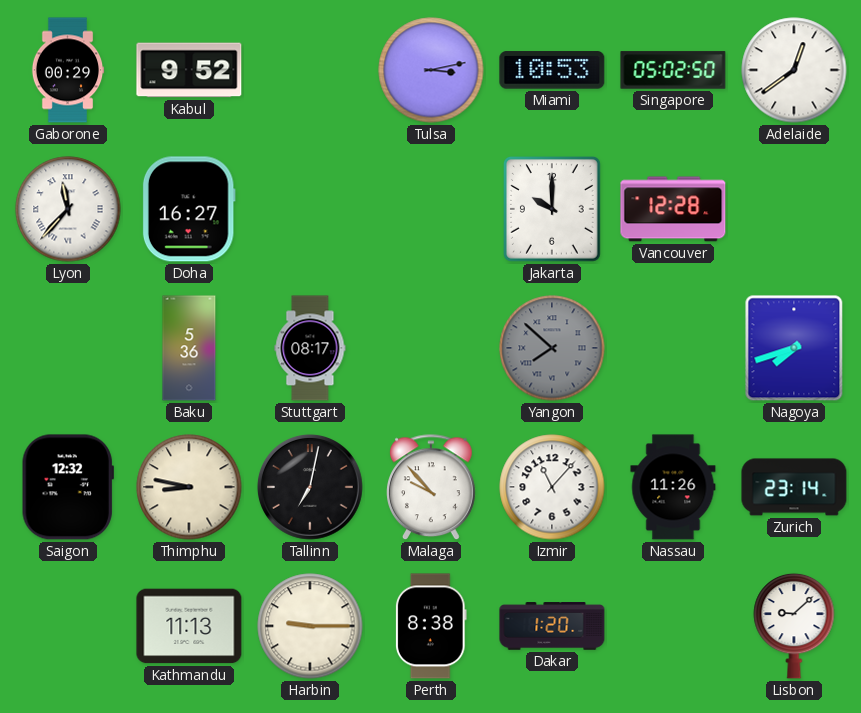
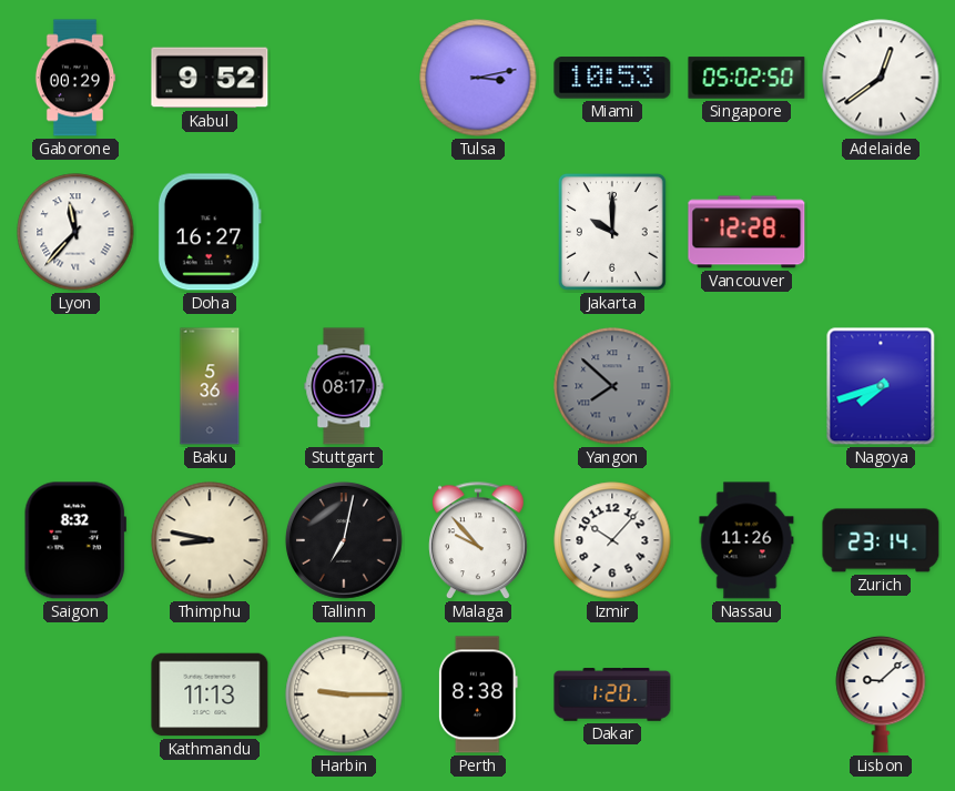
Saigon: 12:32 -> 8:32 (75, 540)
Izmir: 11:07 -> 10:07 (612, 540)
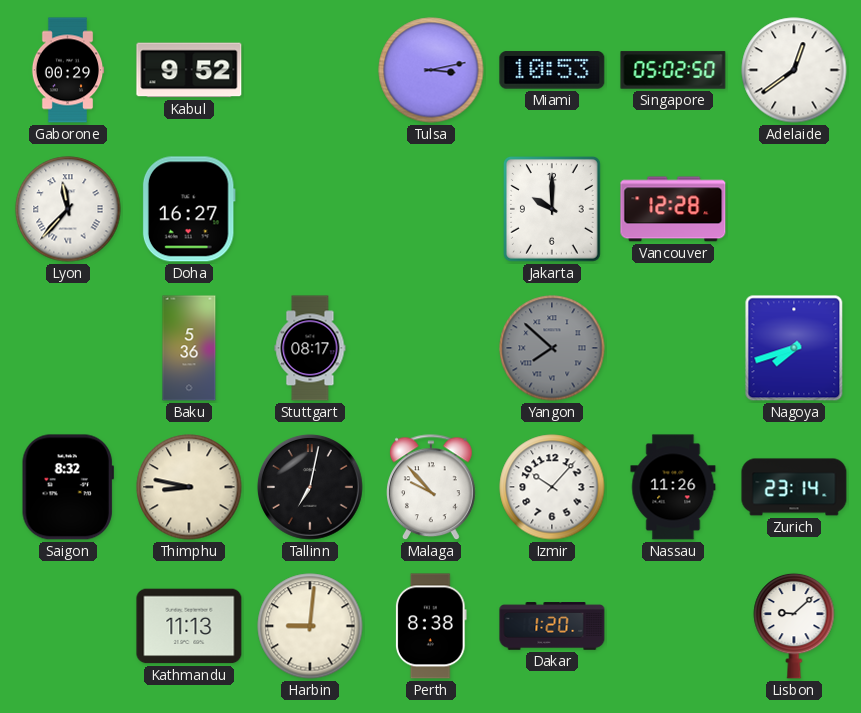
Harbin: 9:15 -> 9:01 (310, 626)
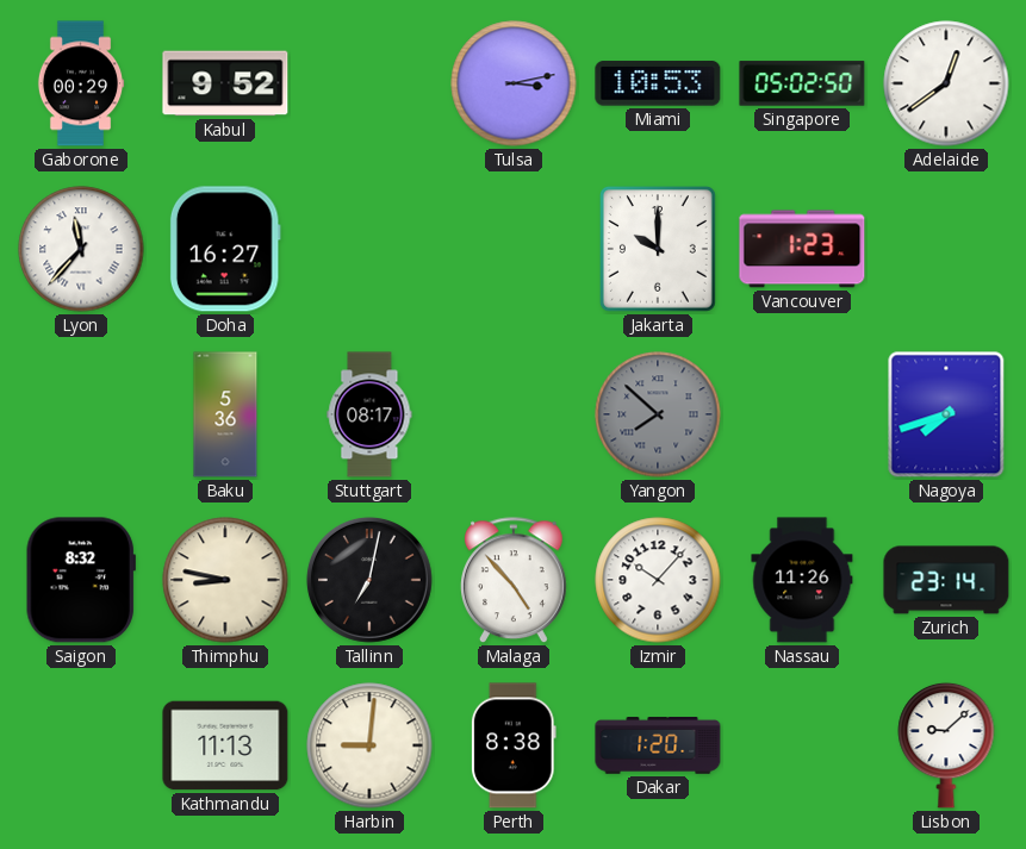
Vancouver: 12:28 -> 1:23 (802, 249)
Malaga: 9:53 -> 4:53 (515, 581)
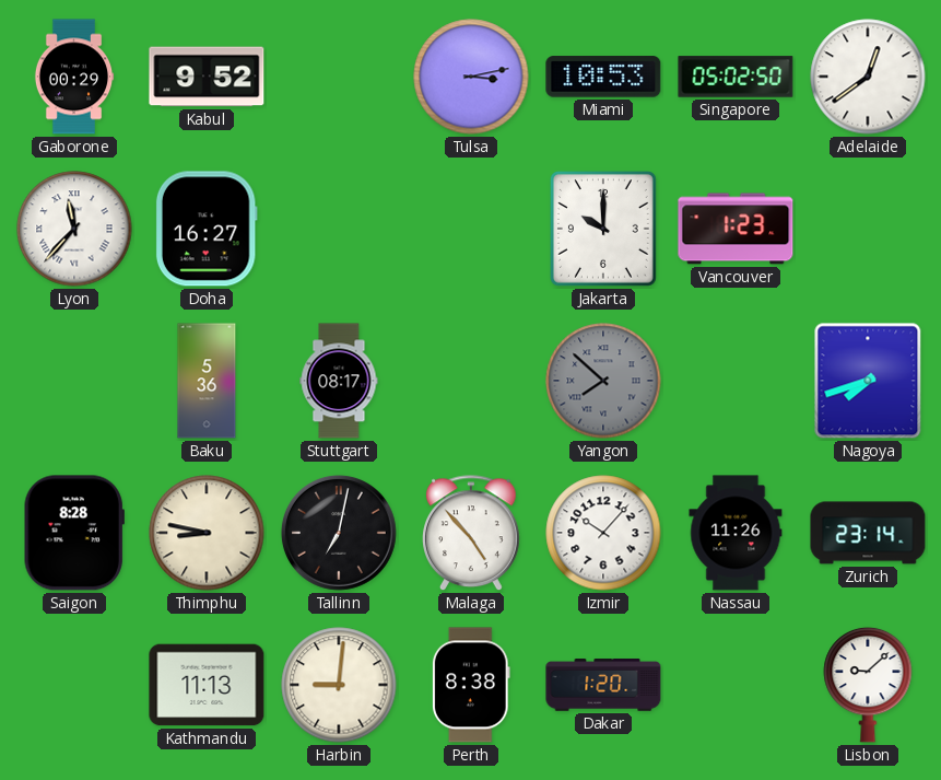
Saigon: 8:32 -> 8:28 (74, 533)
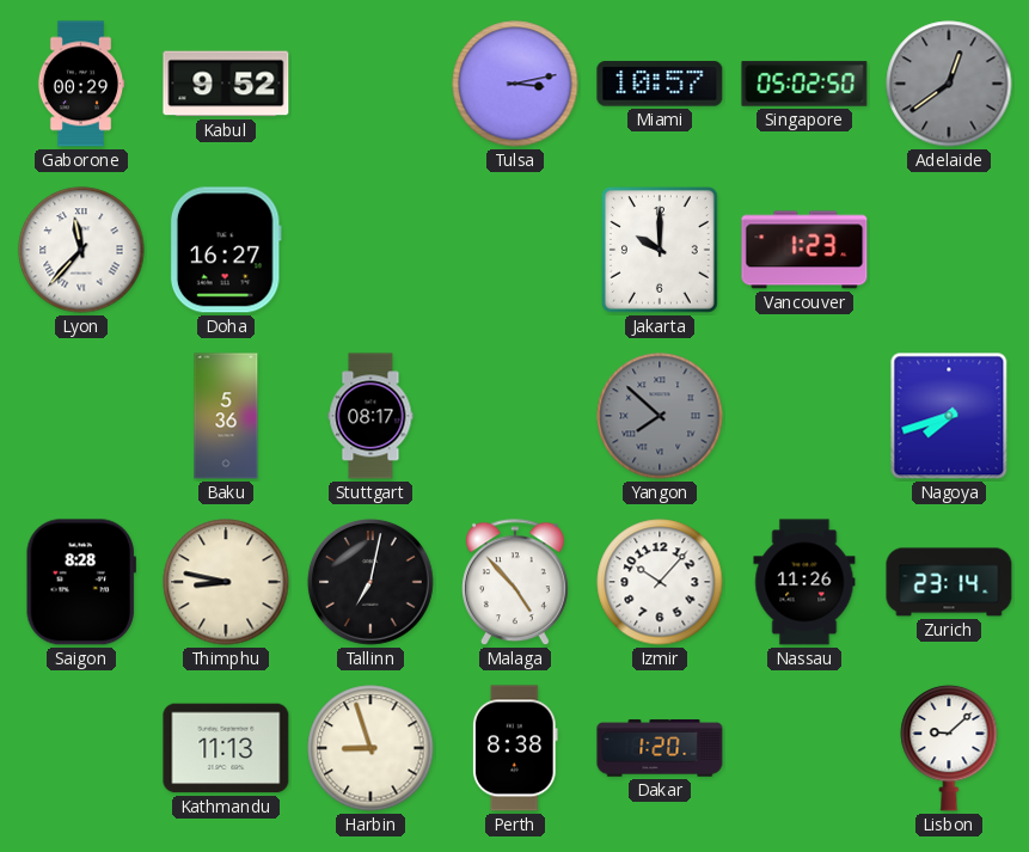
Miami: 10:53 -> 10:57 (660, 84)
Adelaide dial: white -> grey (949, 84)
Harbin: 9:01 -> 8:57 (370, 748)
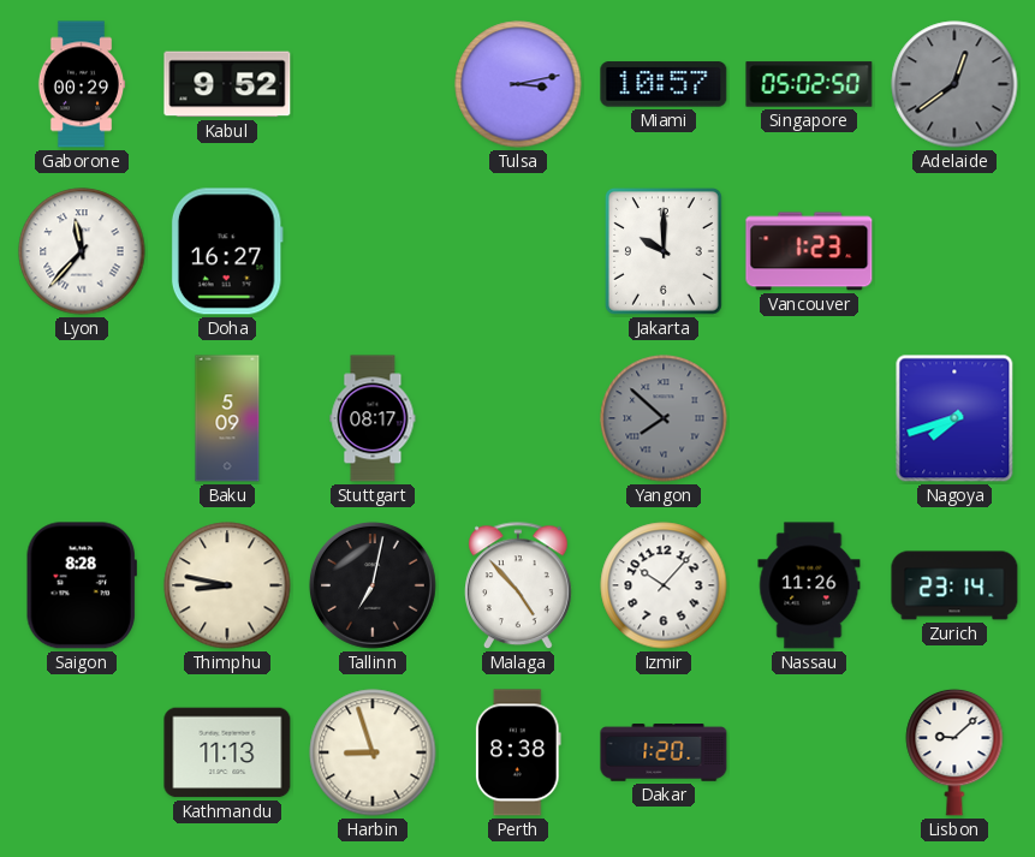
Baku: 5:36 -> 5:09 (227, 418)
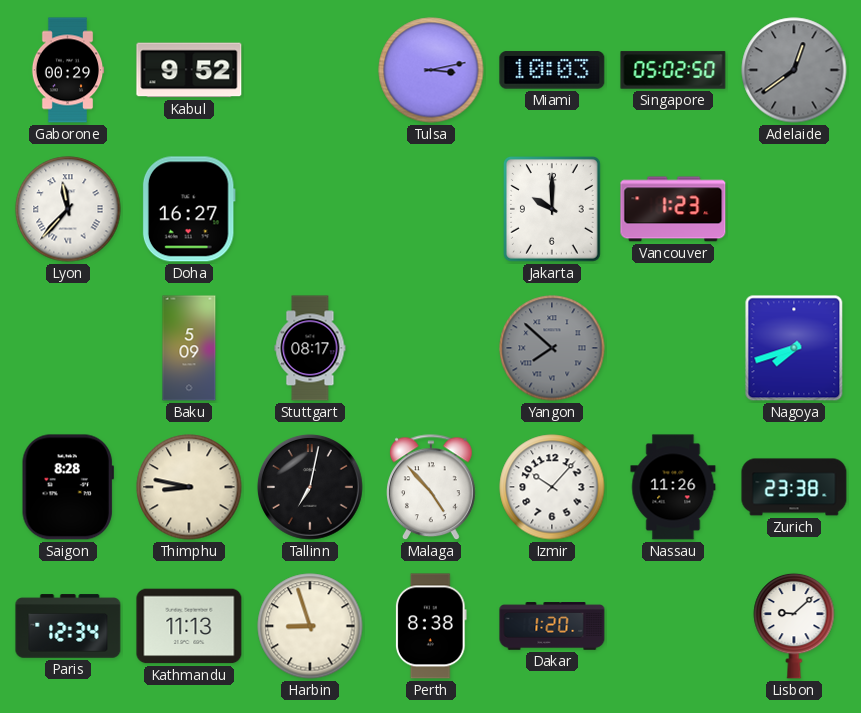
Miami: 10:57 -> 10:03 (552, 70)
Zurich: 23:14 -> 23:38 (794, 487)
Paris: none -> 12:34 (68, 626)
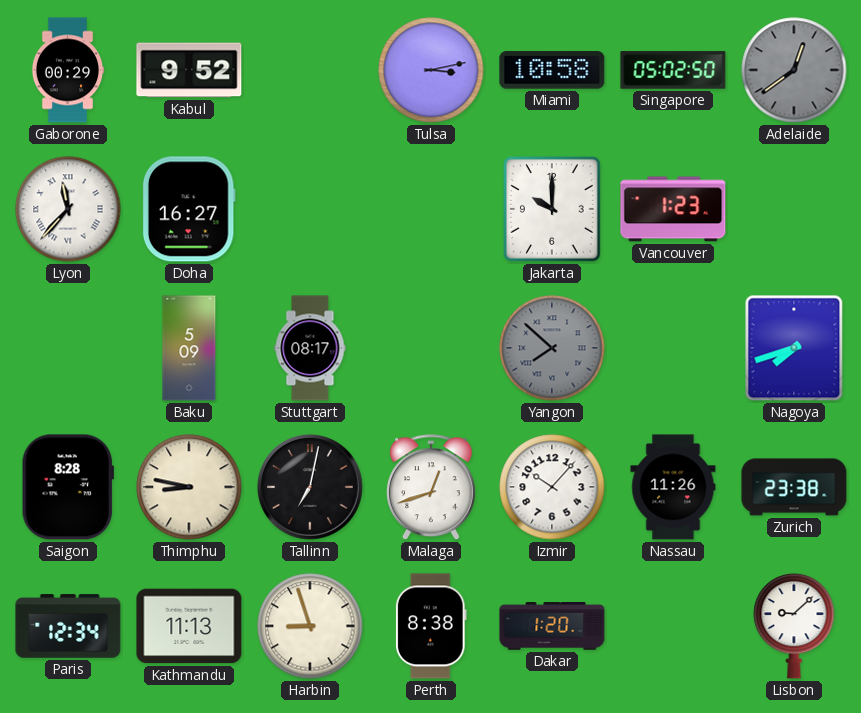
Miami: 10:03 -> 10:58 (552, 70)
Malaga: 4:53 -> 12:42 (432, 488)
